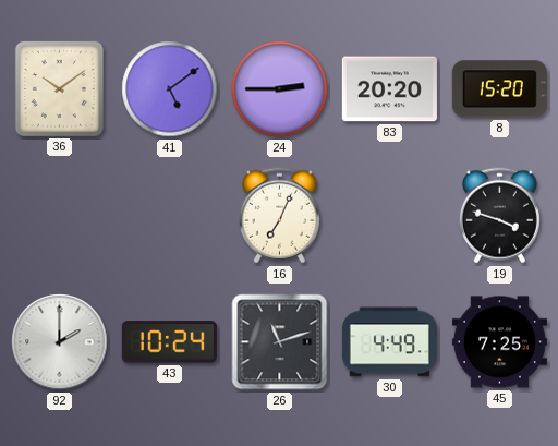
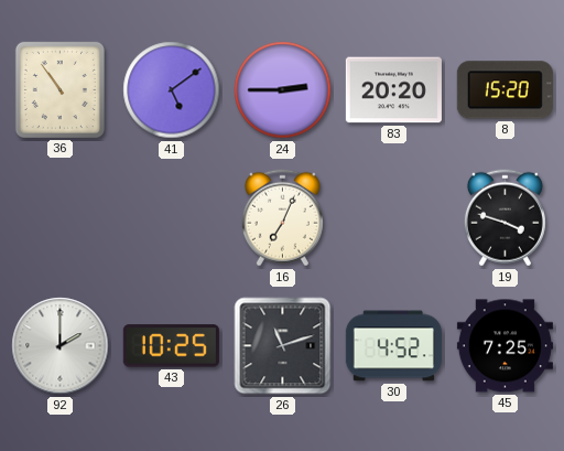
36: 10:09 -> 10:54 (59, 89)
43: 10:24 -> 10:25 (171, 346)
30: 4:49 -> 4:52 (393, 346)
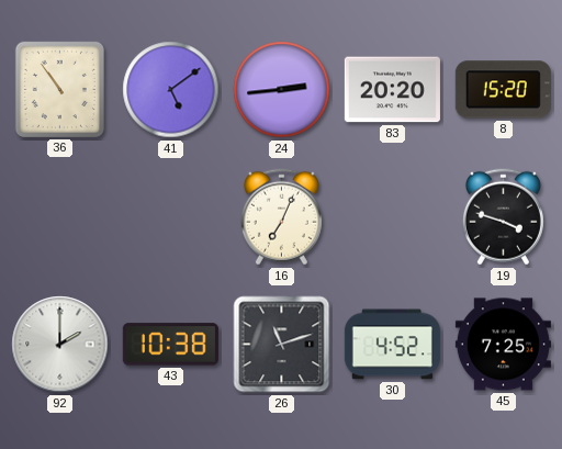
24: 2:45 -> 2:44 (282, 90)
43: 10:25 -> 10:38 (170, 345)
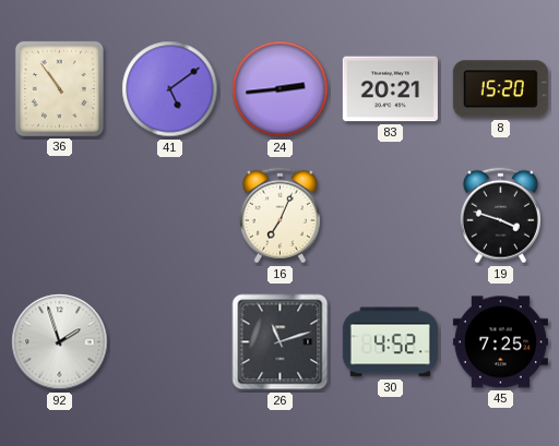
83: 20:20 -> 20:21 (390, 89)
92: 2:00 -> 1:57 (60, 342)
43: 10:38 -> none (170, 345)
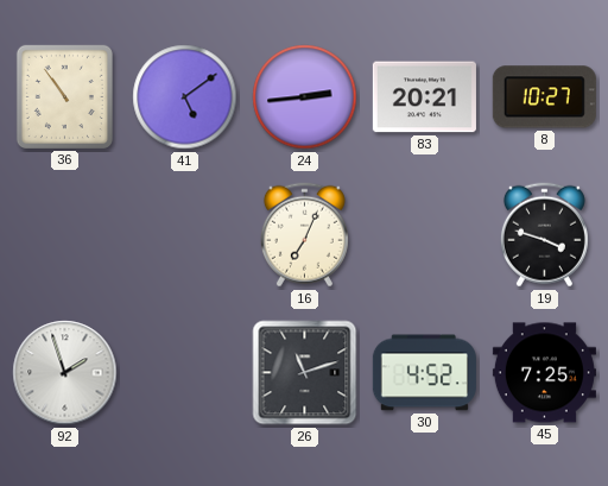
8: 15:20 -> 10:27 (544, 97)
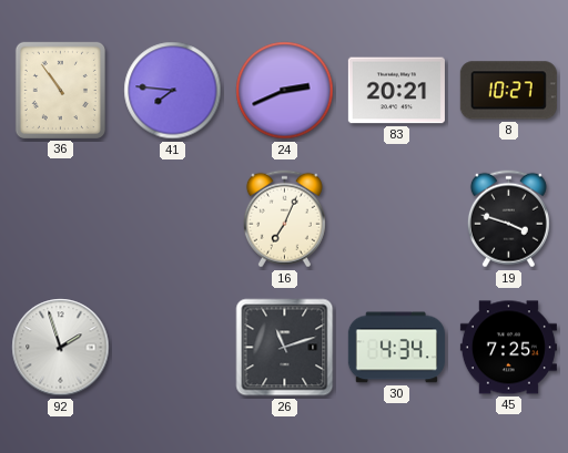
41: 5:09 -> 7:46 (173, 91)
24: 2:44 -> 2:41 (285, 91)
30: 4:52 -> 4:34 (396, 348)
